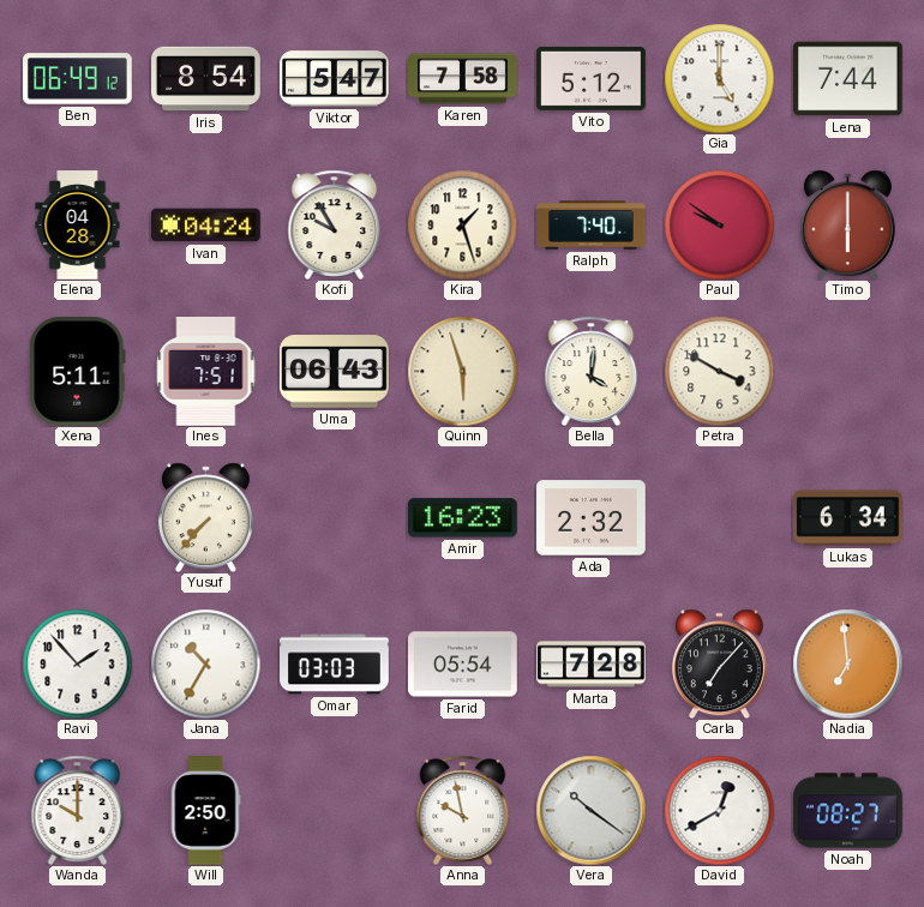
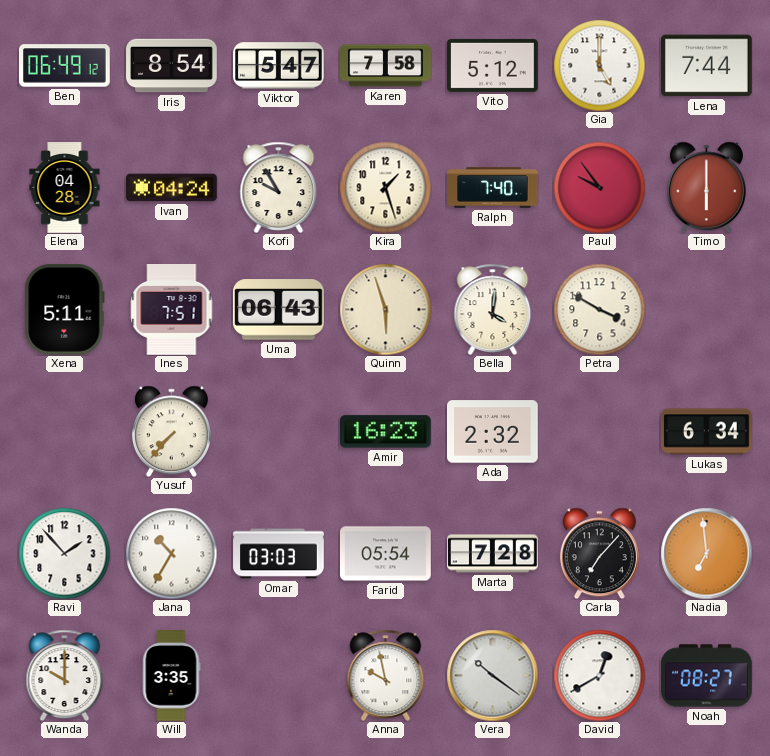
Paul: 9:51 -> 9:54 (599, 187)
Will: 2:50 -> 3:35 (171, 676)
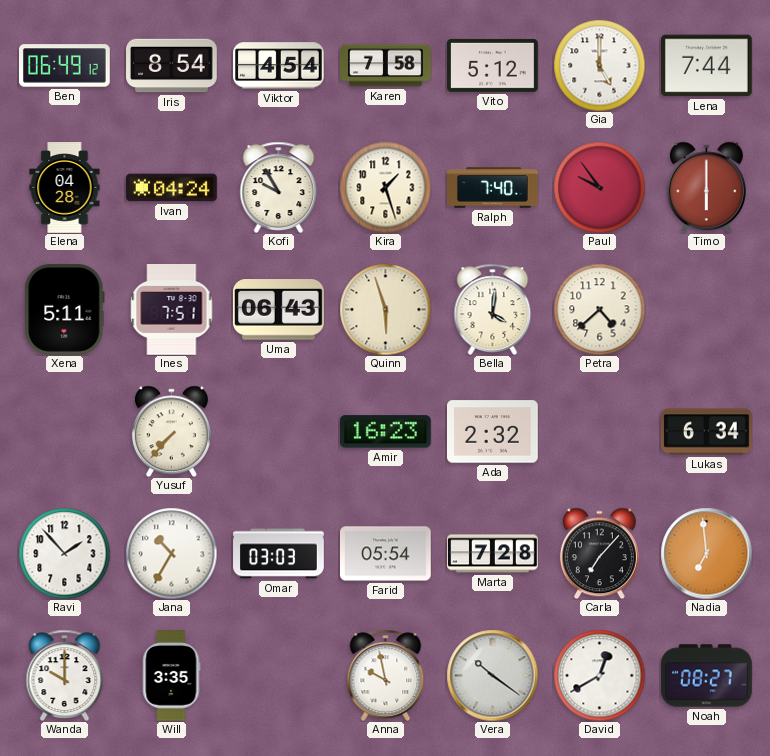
Viktor: 5:47 -> 4:54 (279, 66)
Petra: 3:50 -> 4:38 (599, 309)
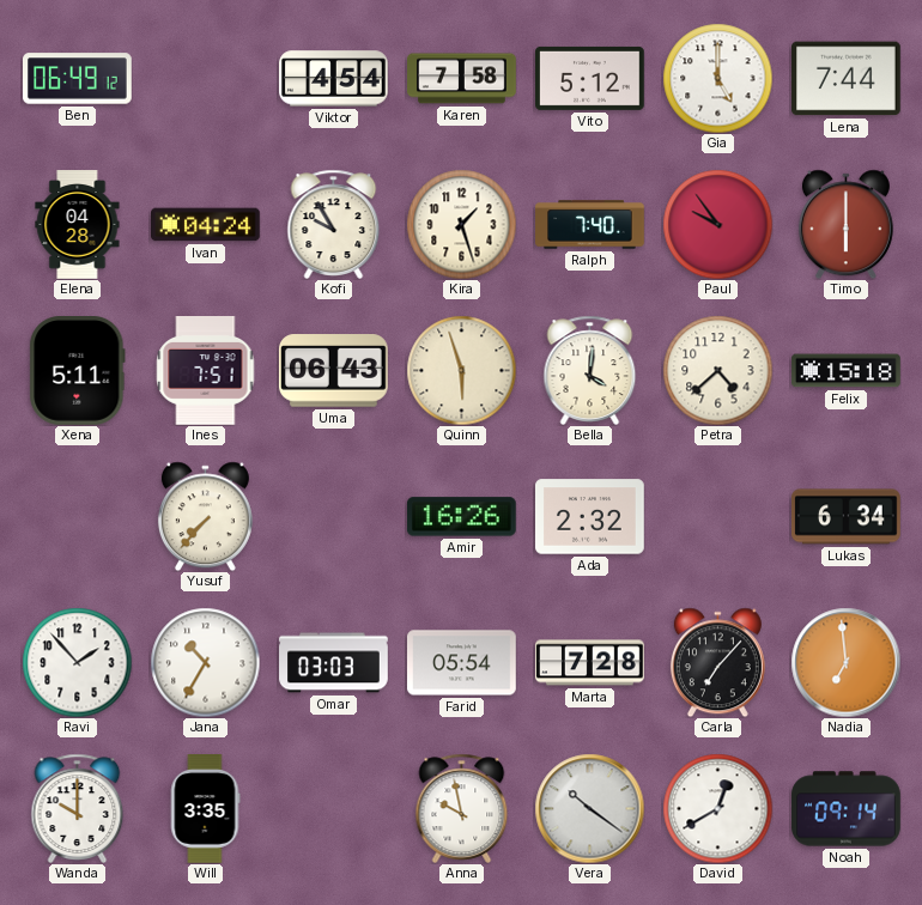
Iris: 8:54 -> none (172, 66)
Felix: none -> 15:18 (847, 371)
Amir: 16:23 -> 16:26 (461, 517)
Noah: 08:27 -> 09:14 (847, 809)
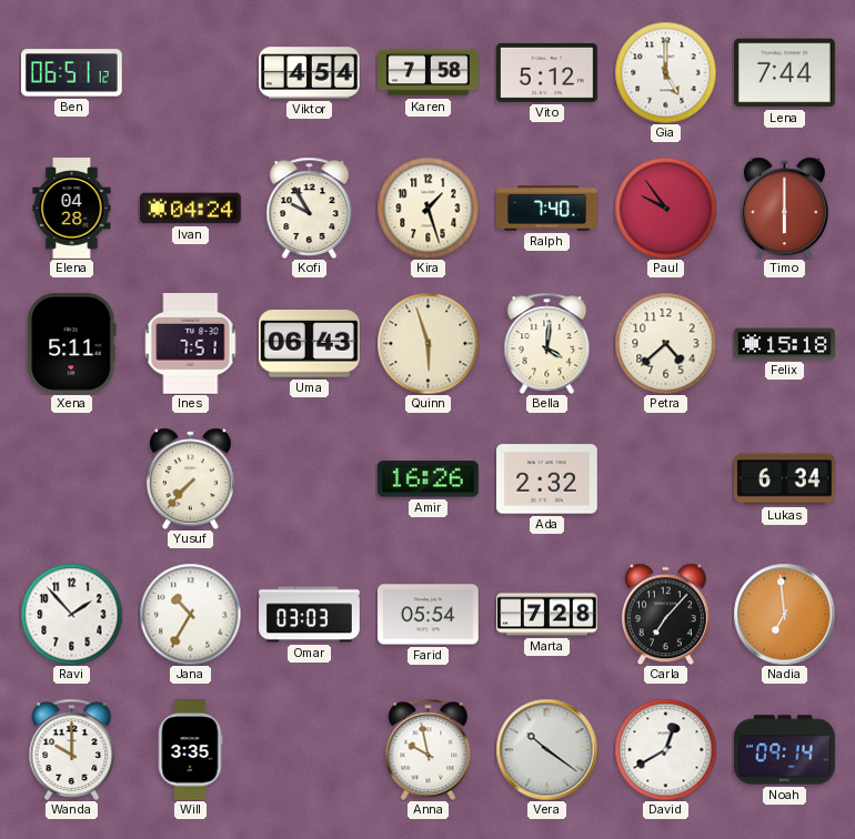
Ben: 06:49 -> 06:51 (72, 73)
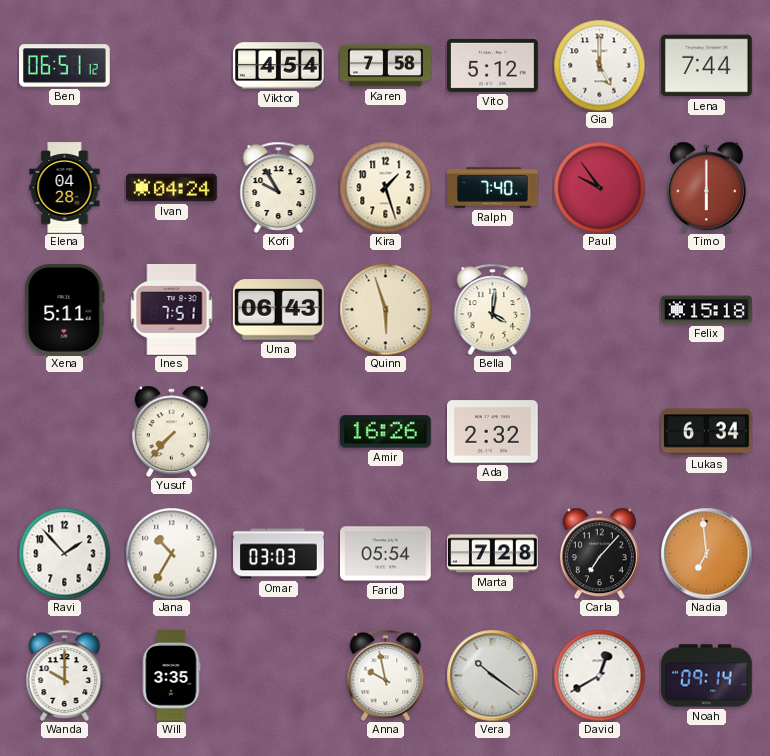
Petra: 4:38 -> none (665, 343)
